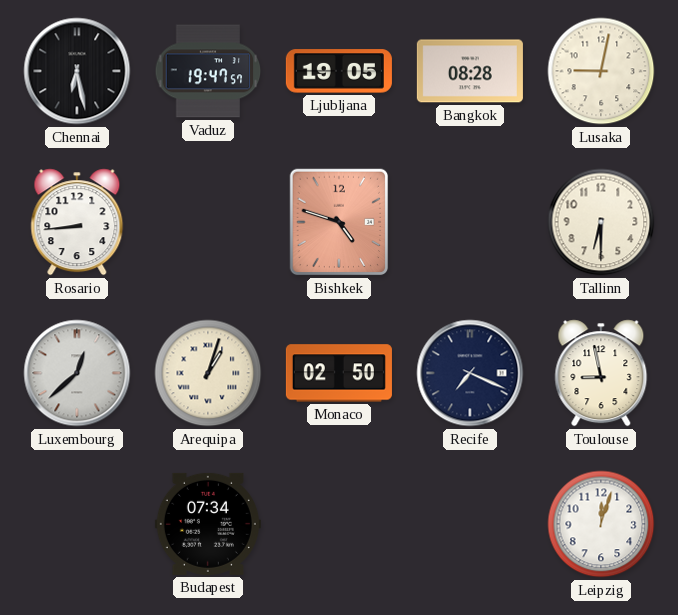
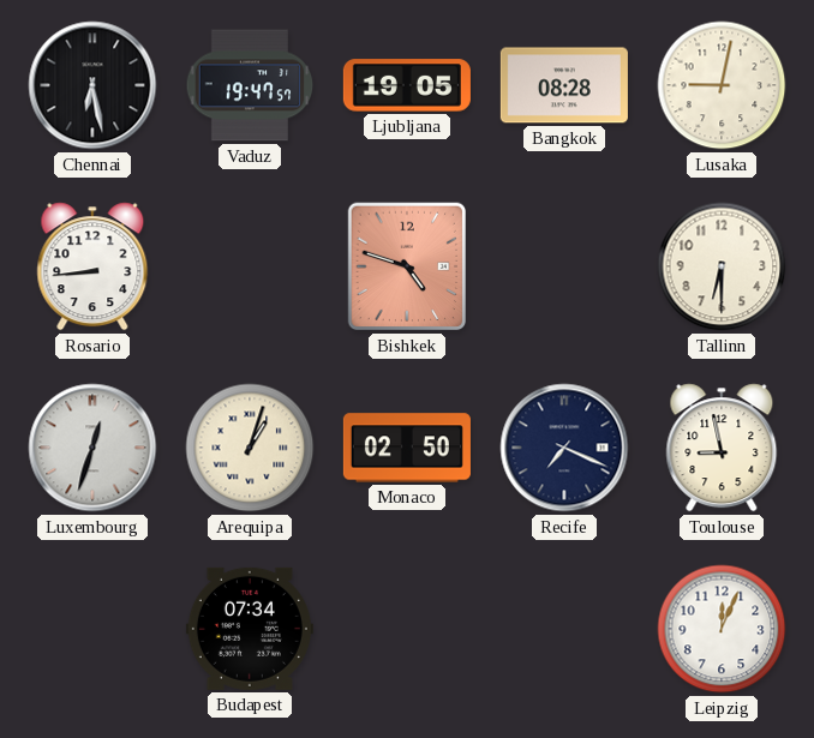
Luxembourg: 12:38 -> 12:33 (92, 448)
Leipzig: 12:03 -> 12:04 (722, 629)
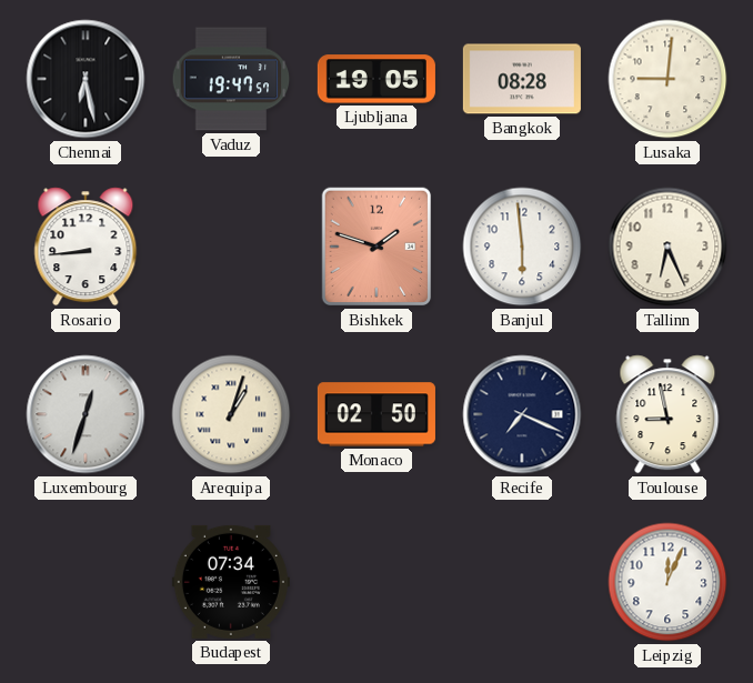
Lusaka: 9:02 -> 9:01 (667, 79)
Bishkek: 4:48 -> 1:48 (376, 247)
Banjul: none -> 5:59 (522, 247)
Tallinn: 6:30 -> 6:26 (667, 247)
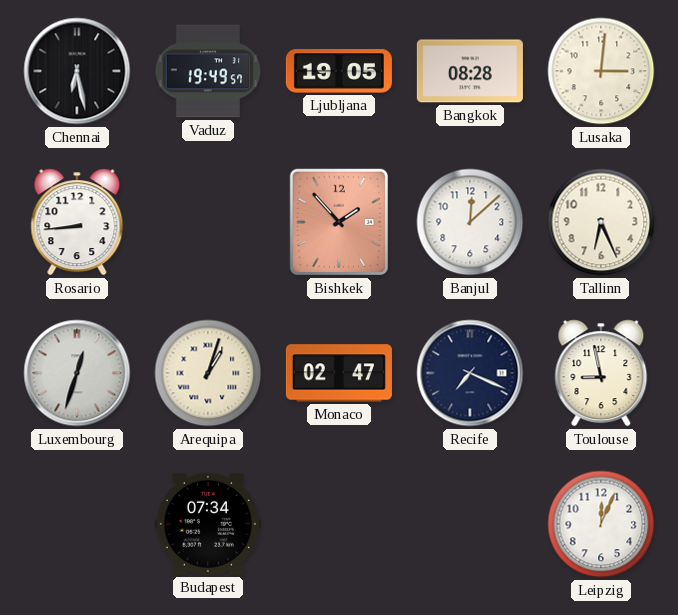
Vaduz: 19:47 -> 19:49 (208, 71)
Lusaka: 9:01 -> 3:01 (601, 71)
Bishkek: 1:48 -> 1:53 (339, 222)
Banjul: 5:59 -> 12:08 (470, 222)
Monaco: 02:50 -> 02:47 (339, 373)
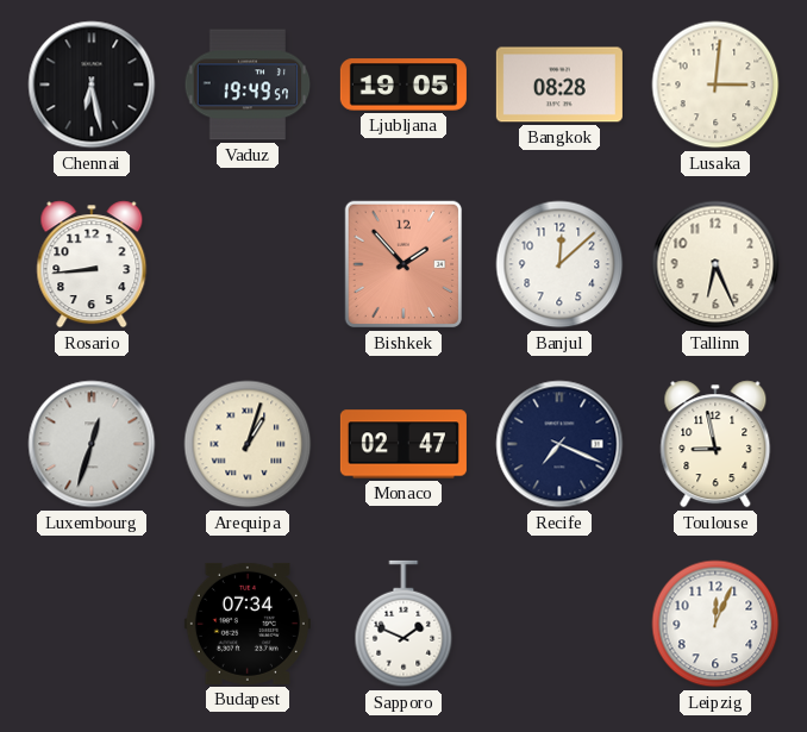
Sapporo: none -> 1:49 (403, 624)
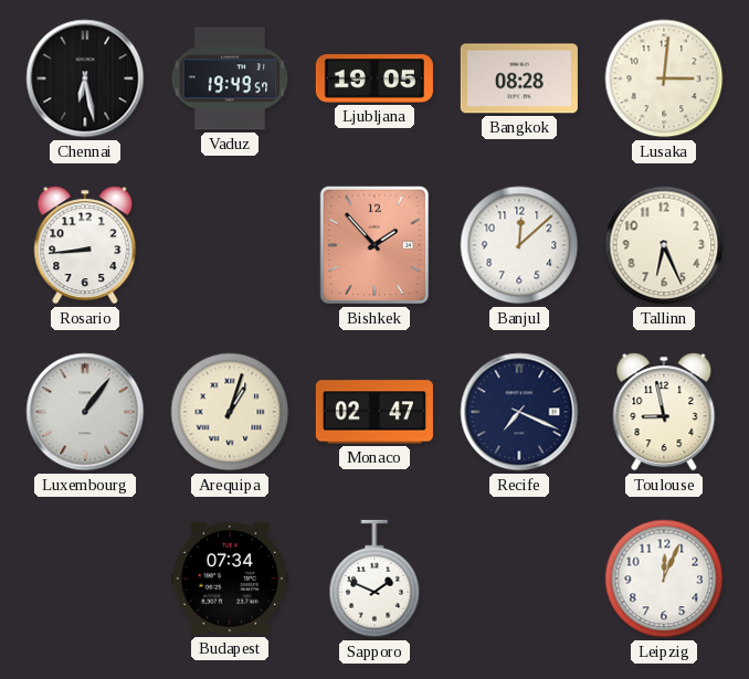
Luxembourg: 12:33 -> 1:06 (85, 412)
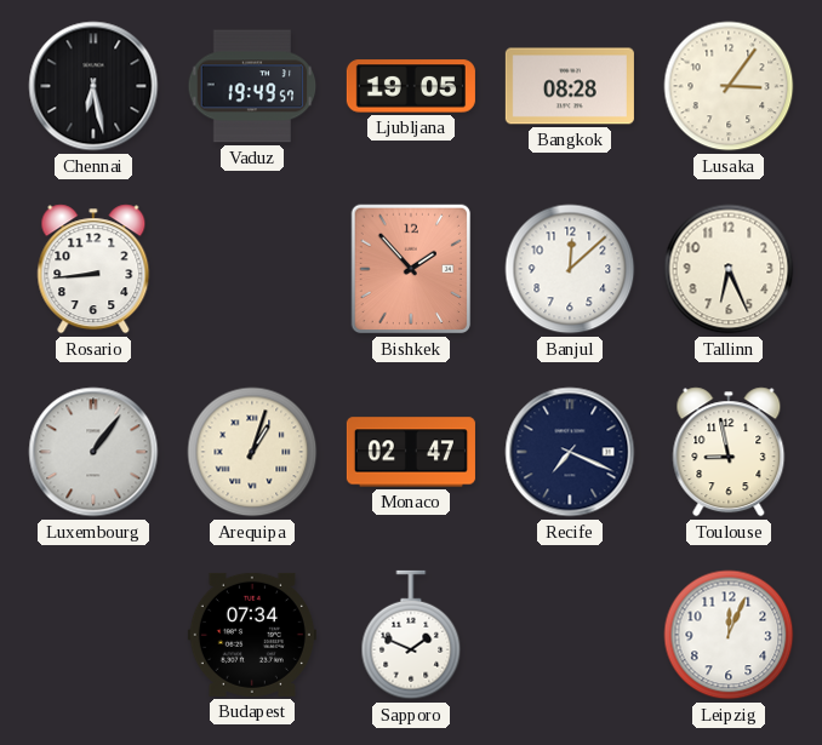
Lusaka: 3:01 -> 3:06 (729, 86)
